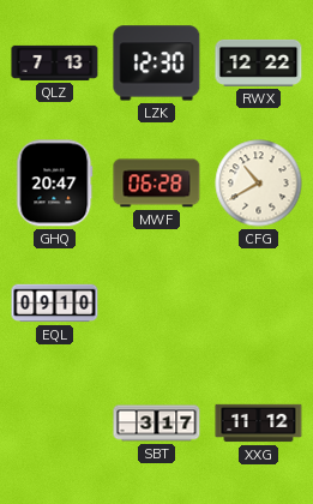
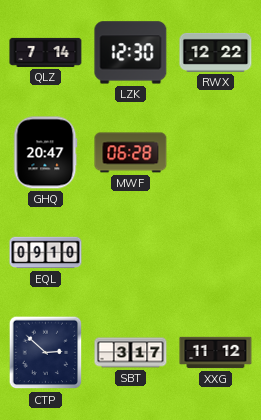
QLZ: 7:13 -> 7:14 (46, 52)
CFG: 10:40 -> none (259, 184)
CTP: none -> 2:52 (46, 353)
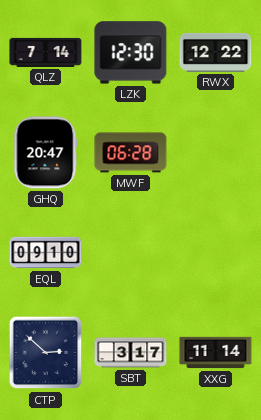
XXG: 11:12 -> 11:14 (216, 353)
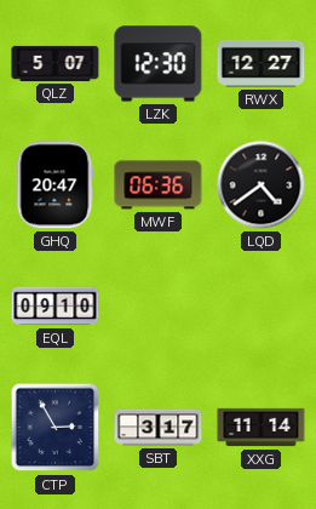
QLZ: 7:14 -> 5:07 (56, 63)
RWX: 12:22 -> 12:27 (262, 63)
MWF: 06:28 -> 06:36 (159, 185)
LQD: none -> 4:39 (262, 185)
CTP: 2:52 -> 2:55 (56, 428)
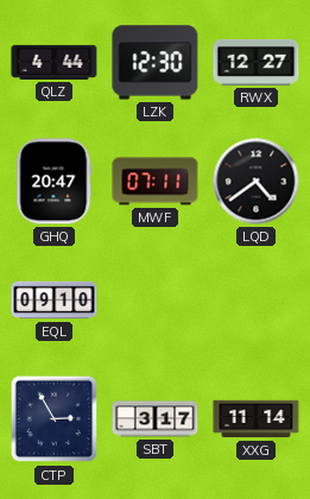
QLZ: 5:07 -> 4:44 (55, 62)
MWF: 06:36 -> 07:11 (156, 182)
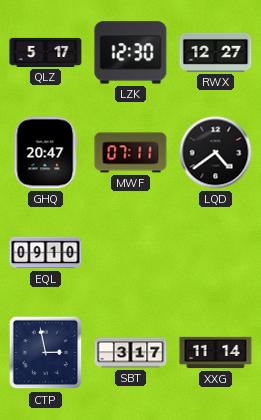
QLZ: 4:44 -> 5:17 (46, 52)
CTP: 2:55 -> 2:58 (46, 353)
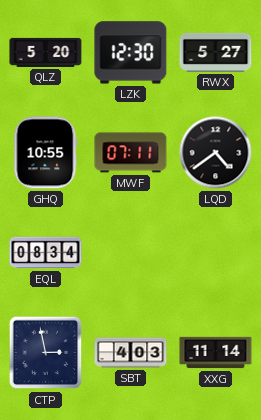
QLZ: 5:17 -> 5:20 (46, 52)
RWX: 12:27 -> 5:27 (216, 52)
GHQ: 20:47 -> 10:55 (46, 153)
EQL: 09:10 -> 08:34 (46, 253)
SBT: 3:17 -> 4:03 (131, 353)
